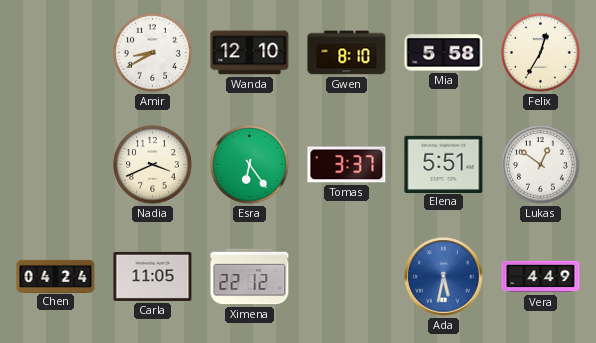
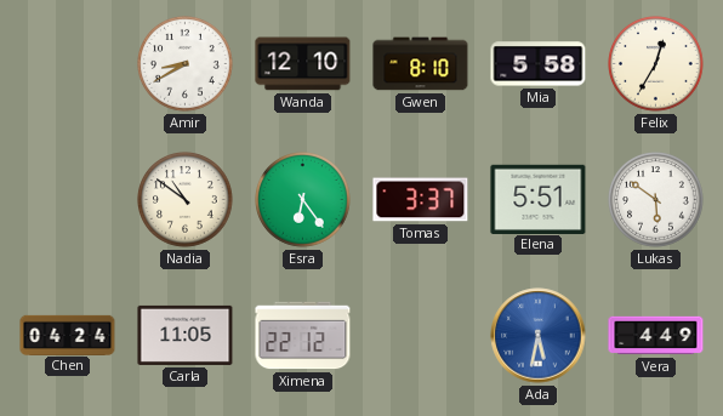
Nadia: 3:41 -> 10:51 (186, 200)
Lukas: 12:51 -> 5:51 (656, 200)
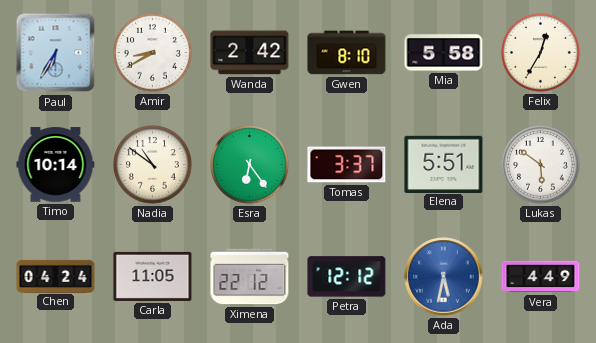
Paul: none -> 6:35 (56, 53)
Wanda: 12:10 -> 2:42 (250, 53)
Timo: none -> 10:14 (56, 165)
Petra: none -> 12:12 (347, 277)
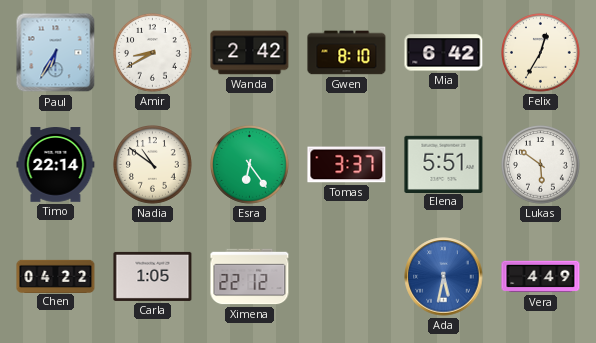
Mia: 5:58 -> 6:42 (444, 53)
Timo: 10:14 -> 22:14 (56, 165)
Chen: 04:24 -> 04:22 (56, 276)
Carla: 11:05 -> 1:05 (153, 276)
Petra: 12:12 -> none (347, 277)
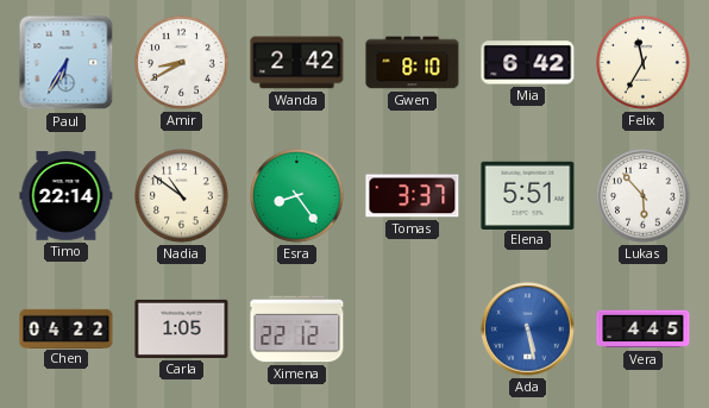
Felix: 12:35 -> 11:35 (644, 63)
Esra: 6:24 -> 8:24 (297, 196)
Lukas: 5:51 -> 5:53 (644, 196)
Ada: 5:32 -> 5:28 (528, 329)
Vera: 4:49 -> 4:45 (644, 329)
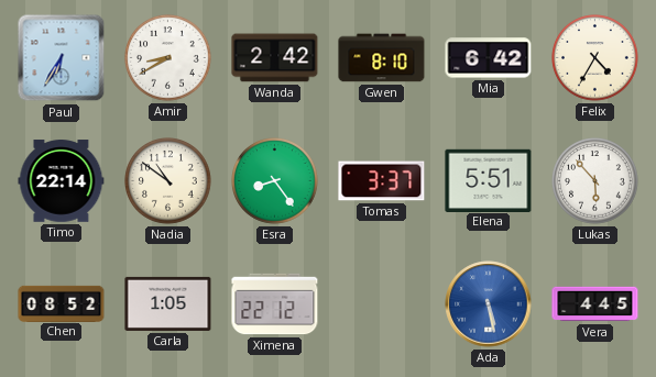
Felix: 11:35 -> 4:35 (595, 58)
Chen: 04:22 -> 08:52 (62, 303)
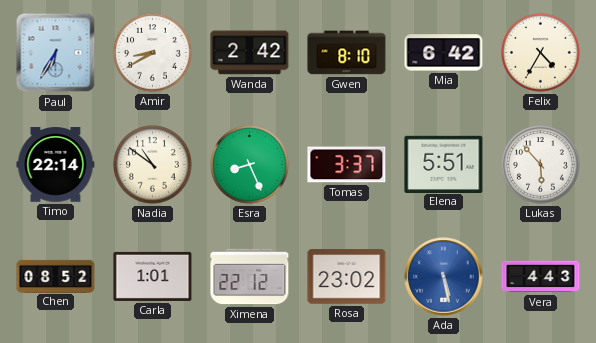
Esra: 8:24 -> 8:26 (250, 165)
Carla: 1:05 -> 1:01 (153, 276)
Rosa: none -> 23:02 (347, 277)
Vera: 4:45 -> 4:43 (541, 277)
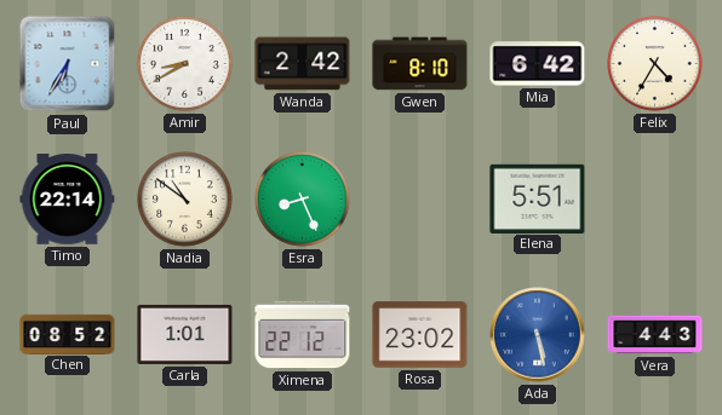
Tomas: 3:37 -> none (347, 165)
Lukas: 5:53 -> none (541, 165)
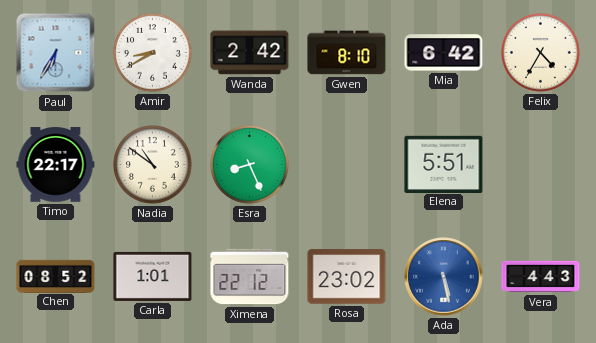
Timo: 22:14 -> 22:17 (56, 165)
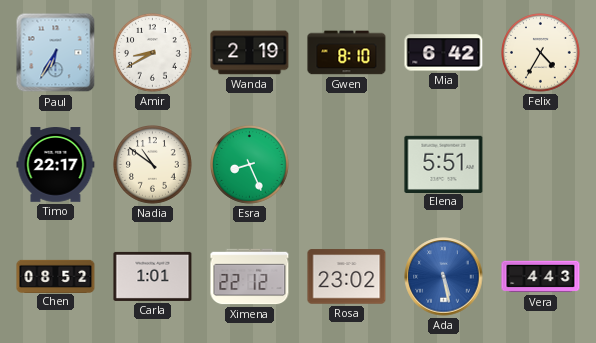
Wanda: 2:42 -> 2:19 (250, 53)
